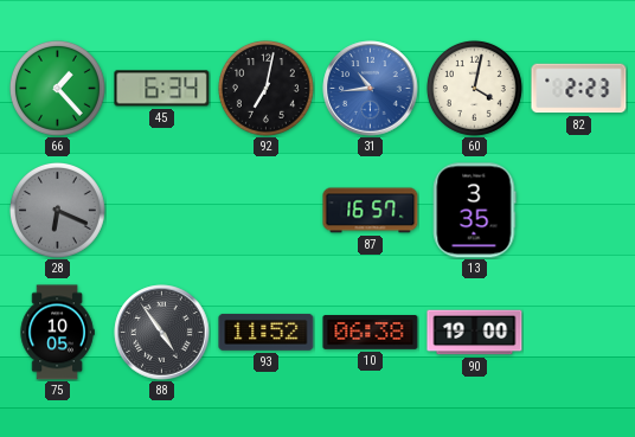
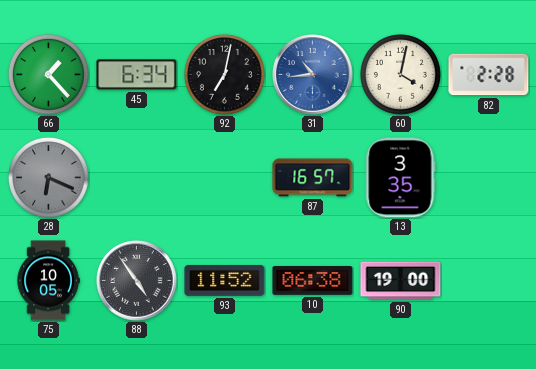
82: 2:23 -> 2:28 (489, 75)
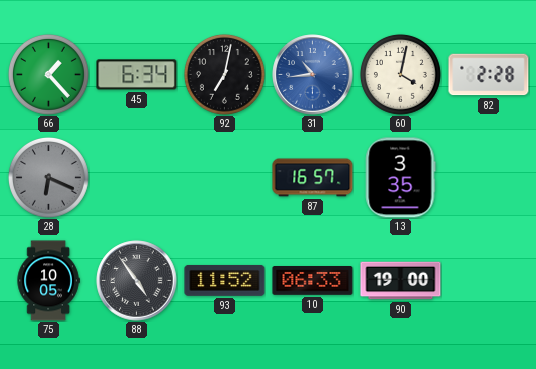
10: 06:38 -> 06:33 (313, 281)
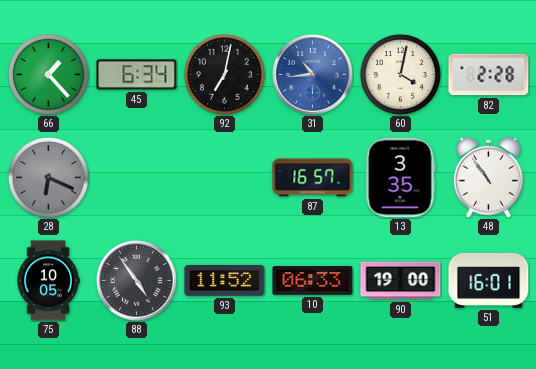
48: none -> 10:54 (489, 177)
51: none -> 16:01 (489, 280)
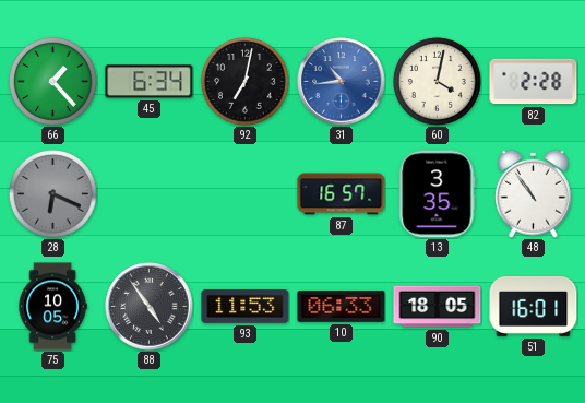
93: 11:52 -> 11:53 (246, 306)
90: 19:00 -> 18:05 (438, 307)
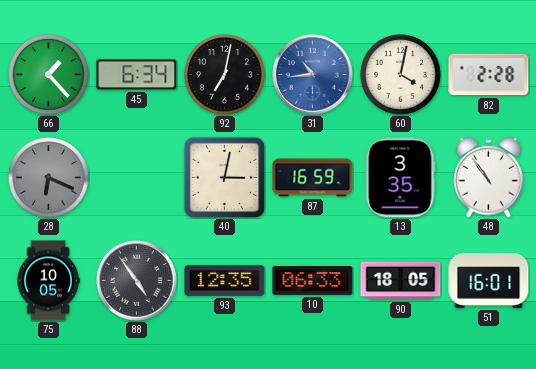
40: none -> 3:02 (224, 177)
87: 16:57 -> 16:59 (313, 178)
93: 11:53 -> 12:35 (225, 280)
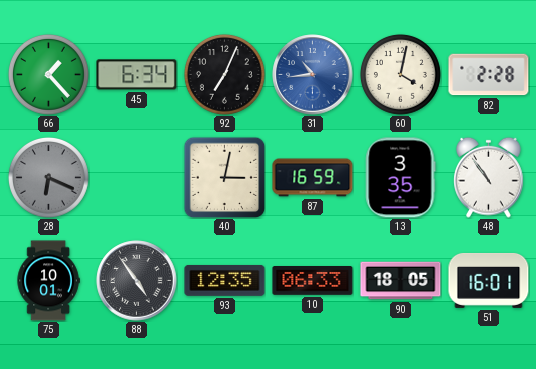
92: 7:02 -> 7:04 (224, 74)
75: 10:05 -> 10:01 (48, 281)
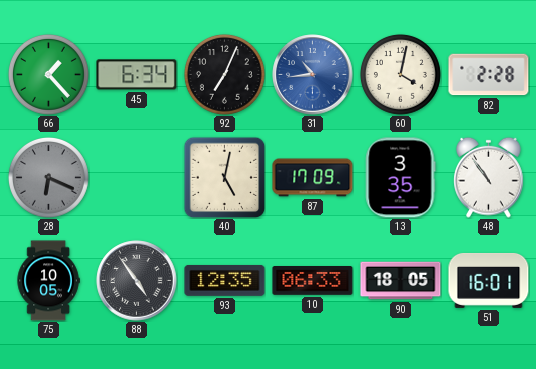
40: 3:02 -> 5:02 (224, 177)
87: 16:59 -> 17:09 (313, 178)
75: 10:01 -> 10:05 (48, 281)
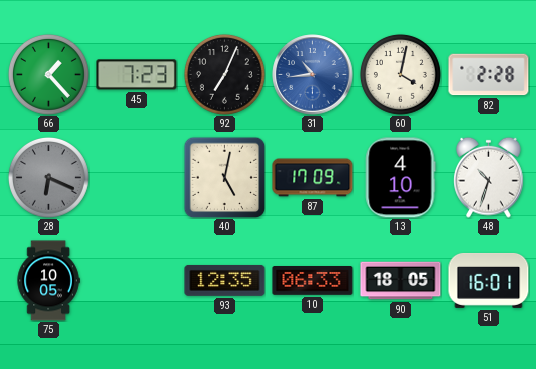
45: 6:34 -> 7:23 (137, 75)
13: 3:35 -> 4:10 (400, 178)
48: 10:54 -> 10:33 (489, 177)
88: 4:54 -> none (137, 281)
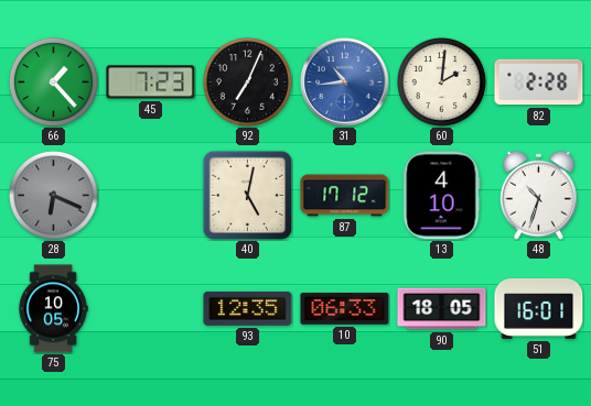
60: 4:02 -> 2:01 (441, 81)
87: 17:09 -> 17:12 (345, 196)
